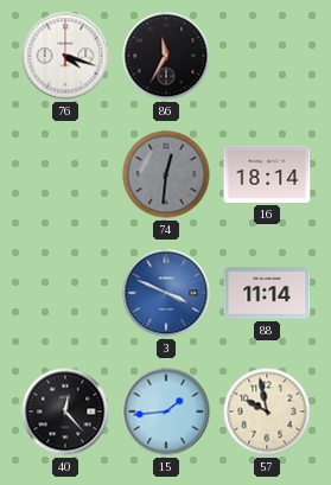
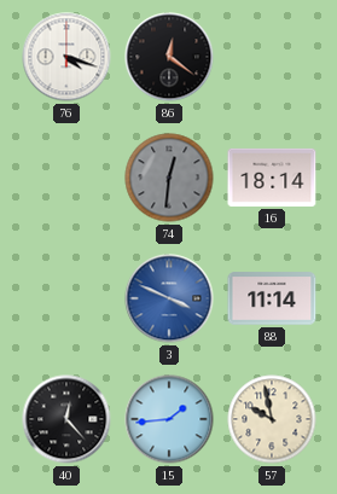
86: 11:35 -> 12:21 (169, 57)
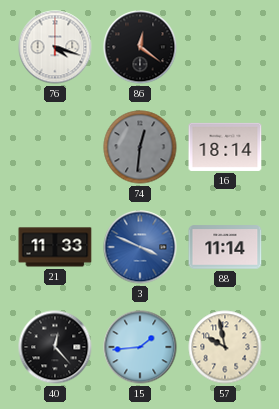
21: none -> 11:33 (55, 247)
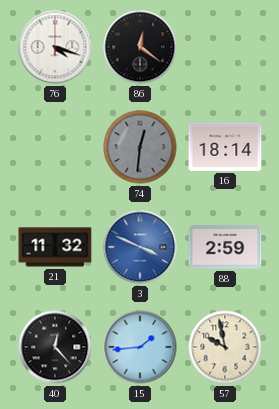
21: 11:33 -> 11:32 (55, 247)
88: 11:14 -> 2:59 (225, 247)
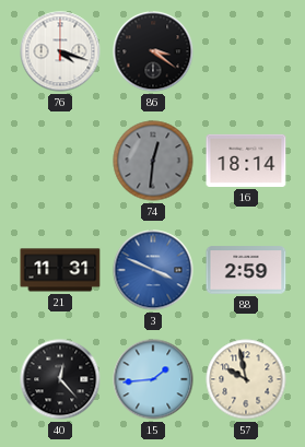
86: 12:21 -> 3:21 (153, 51)
21: 11:32 -> 11:31 (60, 270)
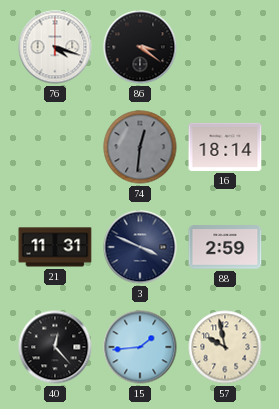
3 dial: blue -> navy (140, 247)
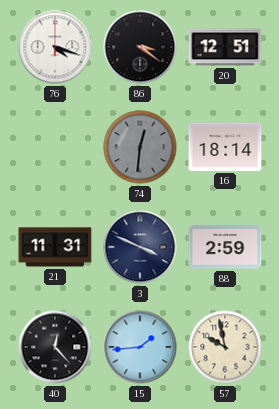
20: none -> 12:51 (225, 47)
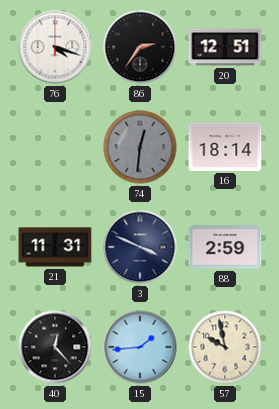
86: 3:21 -> 2:36 (140, 47)
